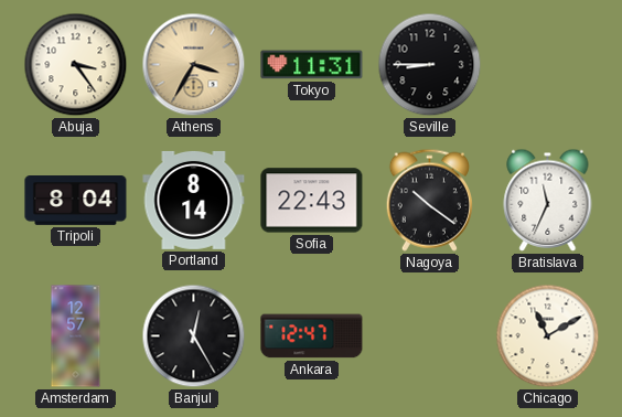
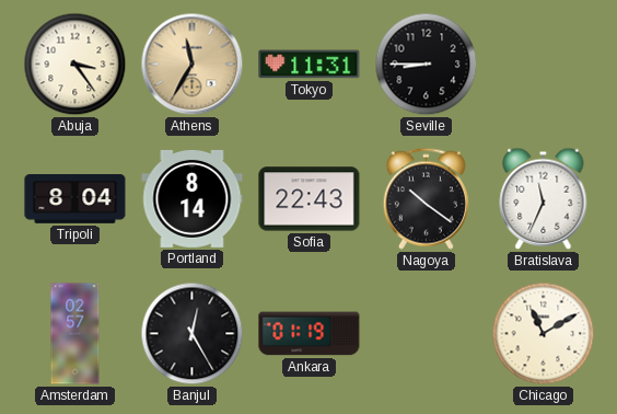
Athens: 3:35 -> 11:35 (193, 65)
Amsterdam: 12:57 -> 02:57 (75, 334)
Ankara: 12:47 -> 01:19 (310, 334)
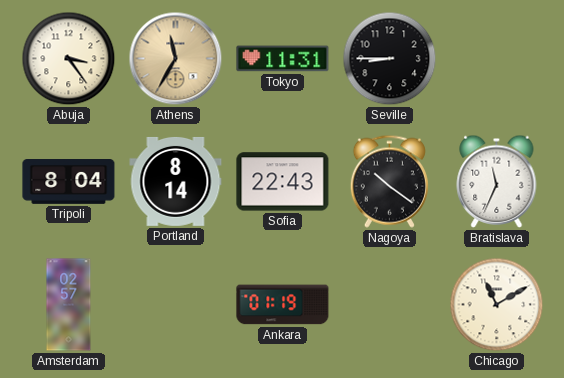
Banjul: 12:25 -> none (193, 334)
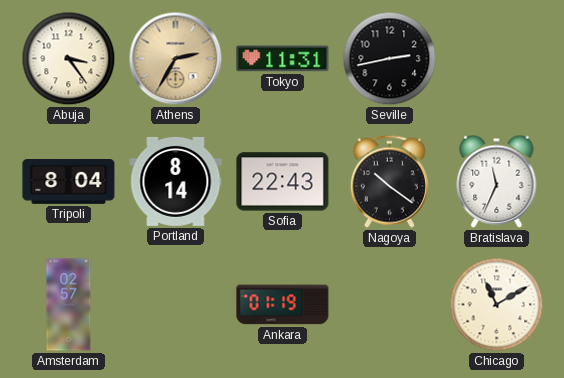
Athens: 11:35 -> 2:35 (176, 59)
Seville: 8:45 -> 2:43 (390, 59)
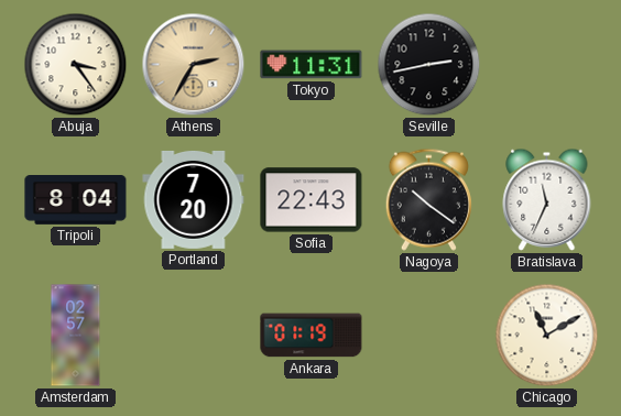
Portland: 8:14 -> 7:20 (194, 199)
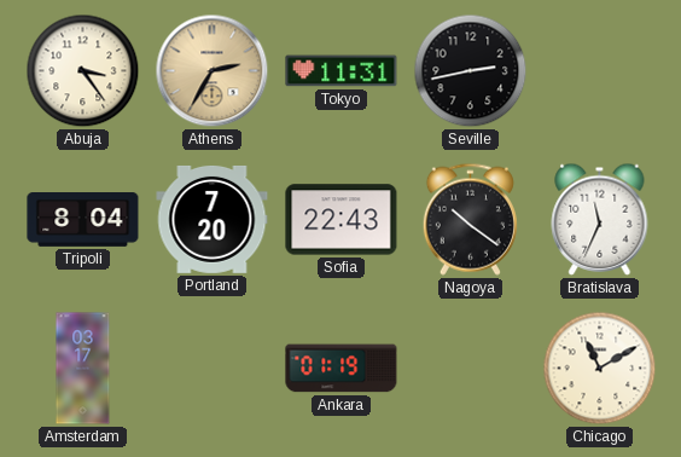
Amsterdam: 02:57 -> 03:17 (83, 369)
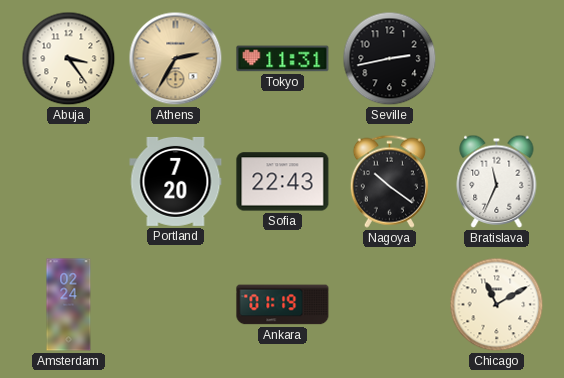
Tripoli: 8:04 -> none (83, 220)
Amsterdam: 03:17 -> 02:24 (69, 305)
